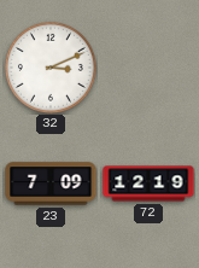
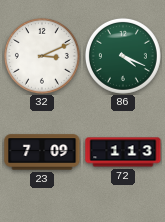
86: none -> 4:19 (123, 56)
72: 12:19 -> 1:13 (123, 152)
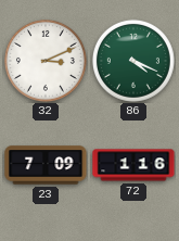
72: 1:13 -> 1:16 (133, 165)
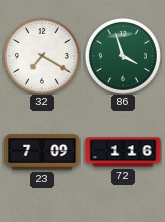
32: 3:11 -> 7:20 (42, 56)
86: 4:19 -> 3:57 (123, 56)
